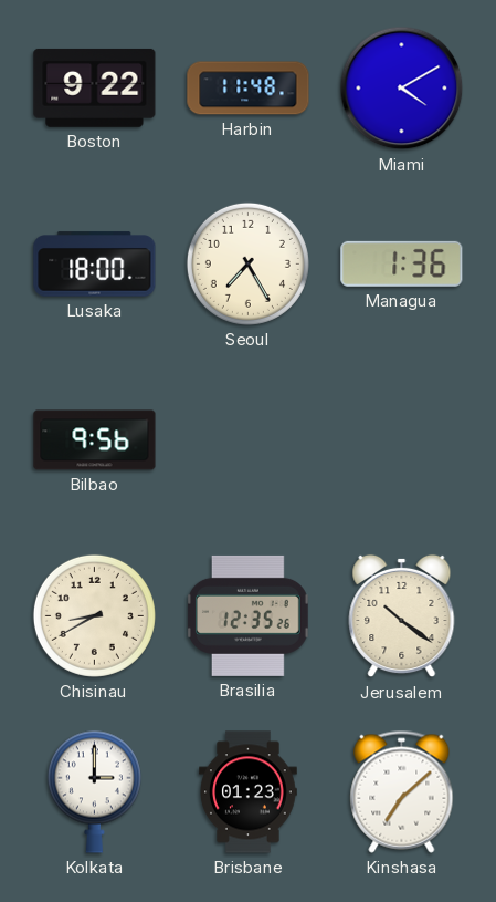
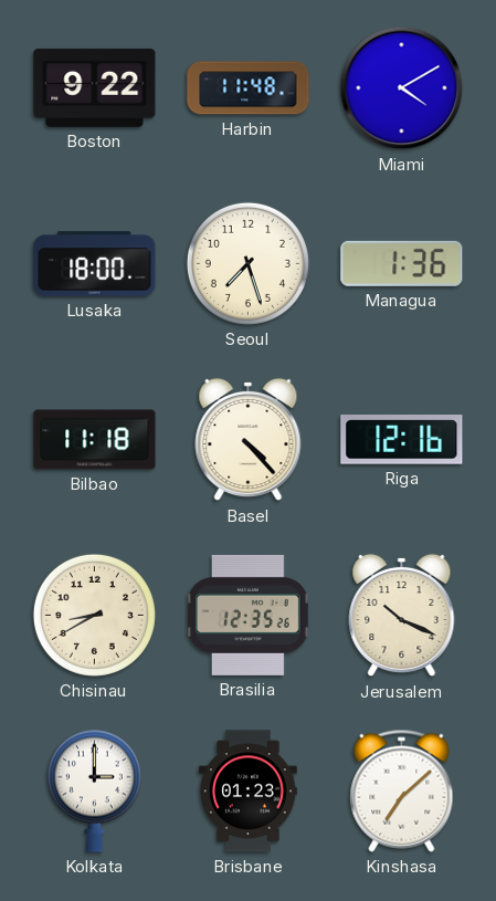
Seoul: 7:25 -> 7:27 (247, 263)
Bilbao: 9:56 -> 11:18 (95, 440)
Basel: none -> 4:23 (249, 440)
Riga: none -> 12:16 (402, 440)
Jerusalem: 10:21 -> 10:19 (402, 616)
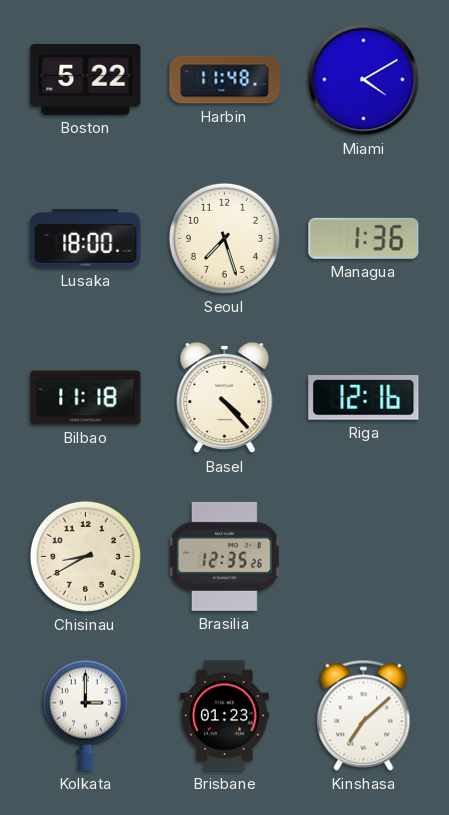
Boston: 9:22 -> 5:22 (86, 79)
Jerusalem: 10:19 -> none (402, 616)
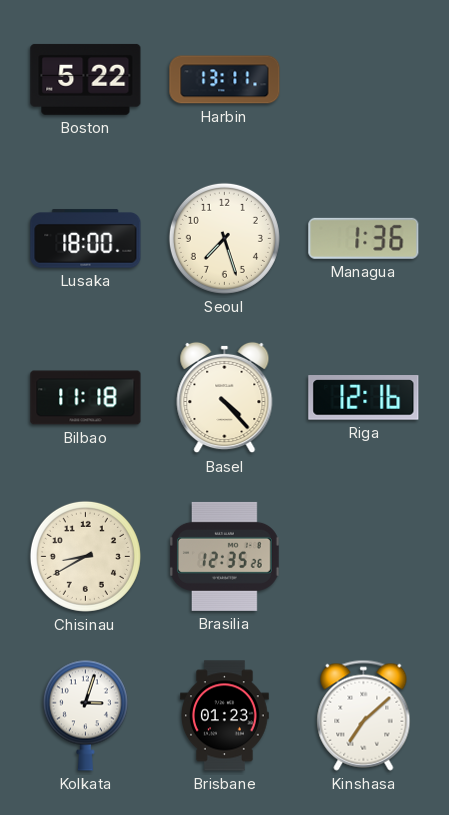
Harbin: 11:48 -> 13:11 (225, 80)
Miami: 4:10 -> none (364, 80)
Kolkata: 3:00 -> 3:03 (85, 715)
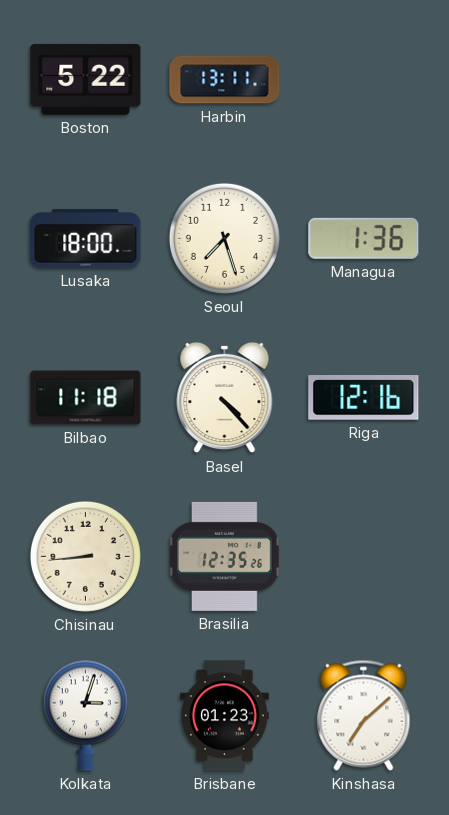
Chisinau: 8:40 -> 8:44 (85, 556)
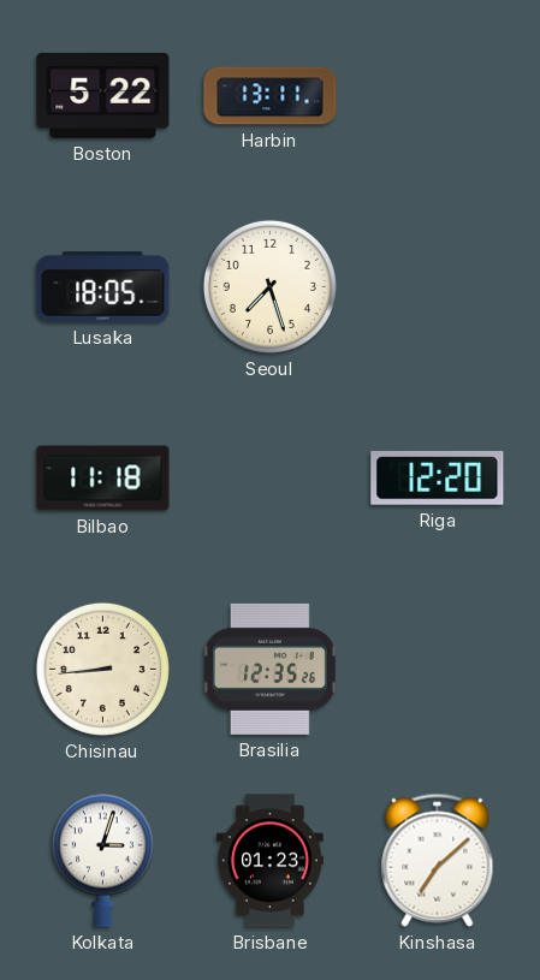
Lusaka: 18:00 -> 18:05 (103, 287)
Managua: 1:36 -> none (364, 238)
Basel: 4:23 -> none (225, 398)
Riga: 12:16 -> 12:20 (438, 479)
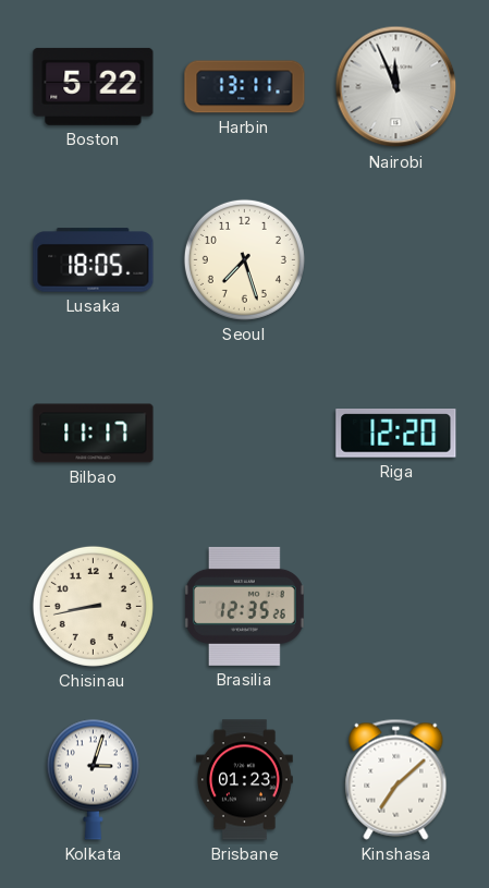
Nairobi: none -> 11:56 (396, 87)
Bilbao: 11:18 -> 11:17 (94, 434)
Chisinau: 8:44 -> 8:43 (93, 606)
